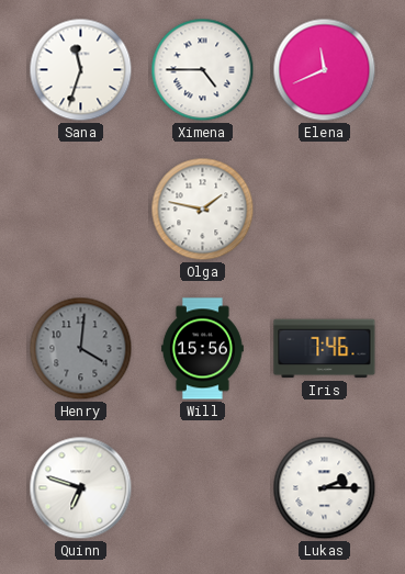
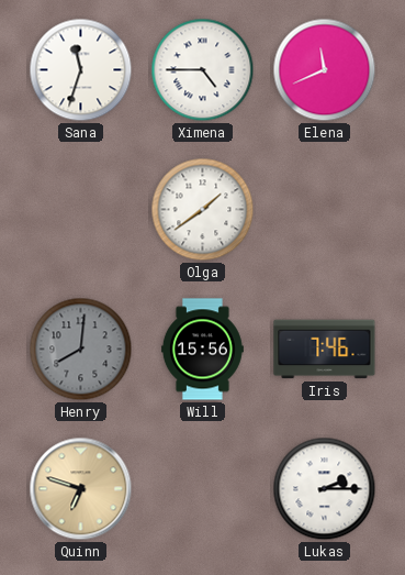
Olga: 1:47 -> 1:39 (203, 210)
Henry: 4:01 -> 8:01 (81, 350)
Quinn dial: white -> champagne (81, 489)
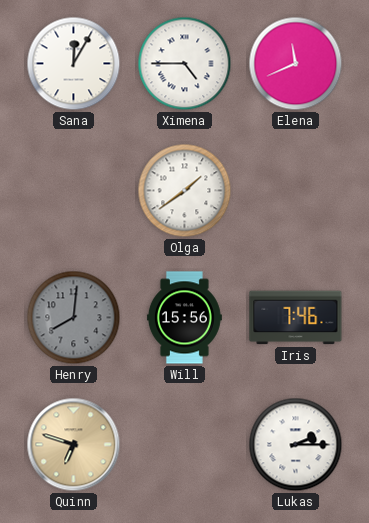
Sana: 11:33 -> 12:05 (74, 64)
